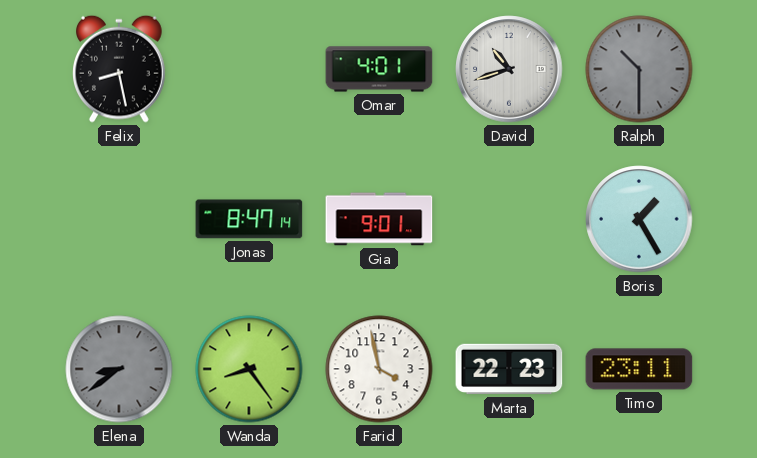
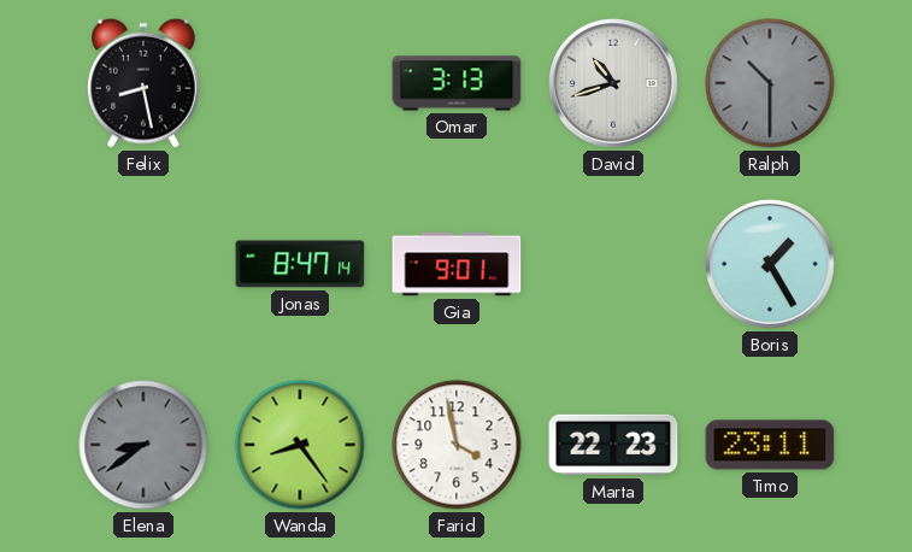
Omar: 4:01 -> 3:13 (457, 83)
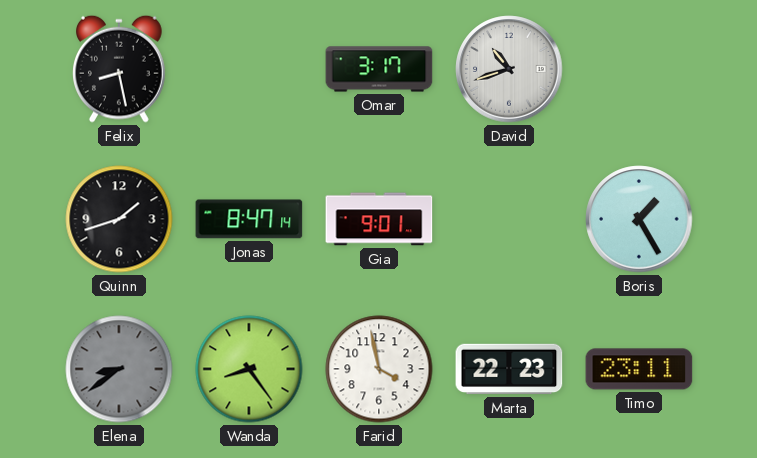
Omar: 3:13 -> 3:17 (379, 69)
Ralph: 10:30 -> none (770, 83)
Quinn: none -> 1:42 (119, 219)
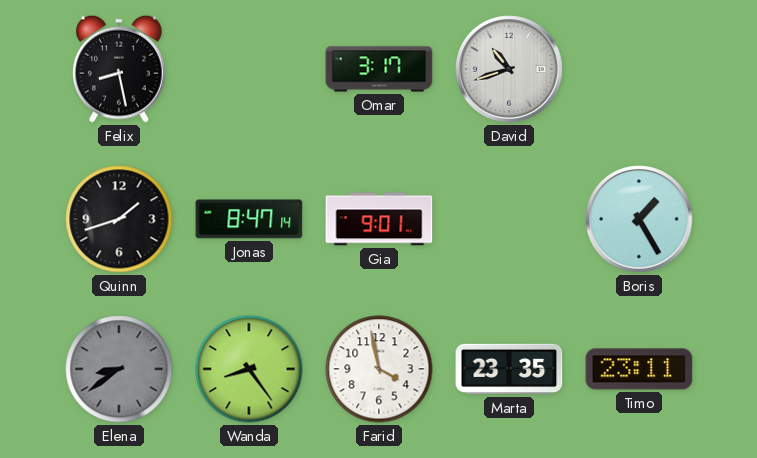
Marta: 22:23 -> 23:35 (509, 369)
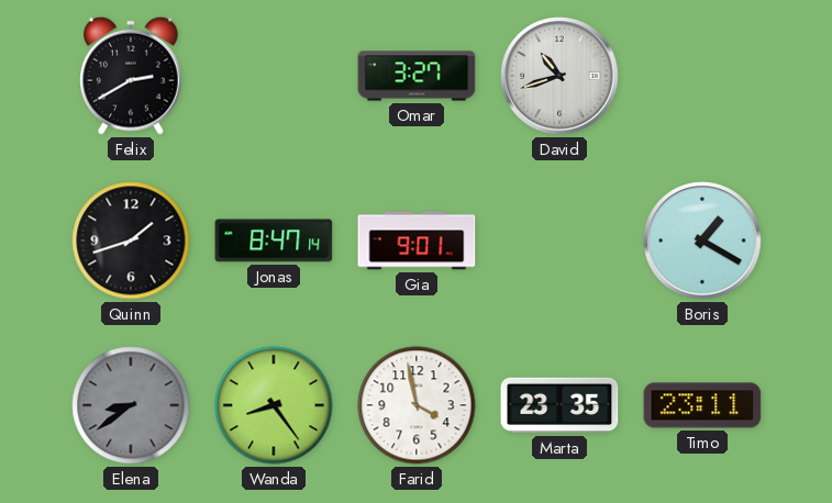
Felix: 8:28 -> 2:40 (132, 76)
Omar: 3:17 -> 3:27 (417, 76)
Boris: 1:25 -> 1:20 (702, 241)
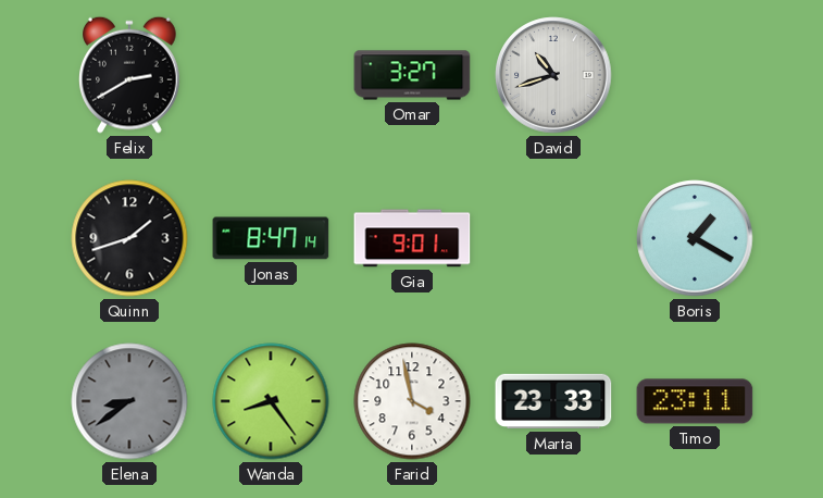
Marta: 23:35 -> 23:33 (553, 401)
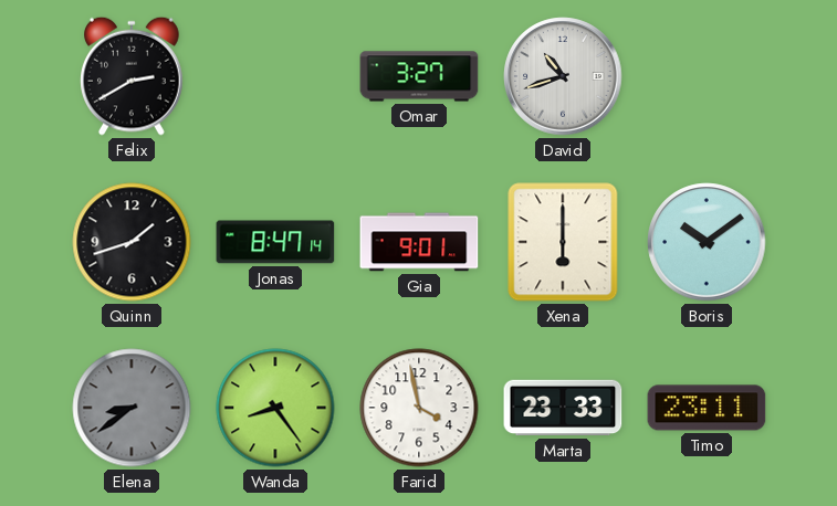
Xena: none -> 6:00 (563, 242)
Boris: 1:20 -> 10:09 (707, 242)
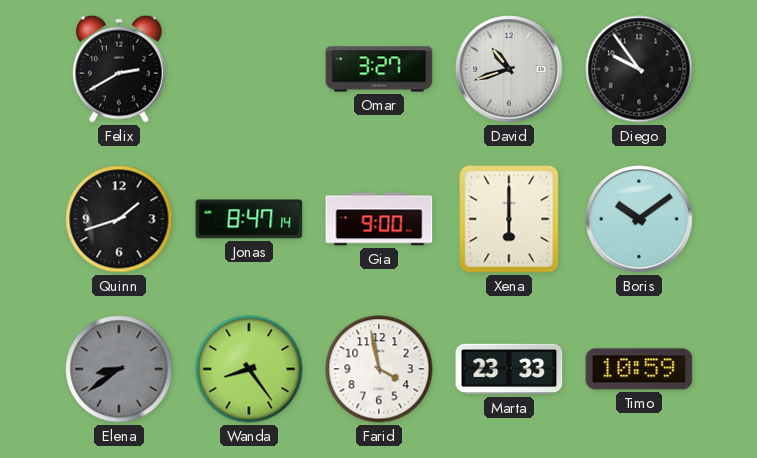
Diego: none -> 9:54 (639, 69)
Gia: 9:01 -> 9:00 (379, 219)
Timo: 23:11 -> 10:59 (639, 369)
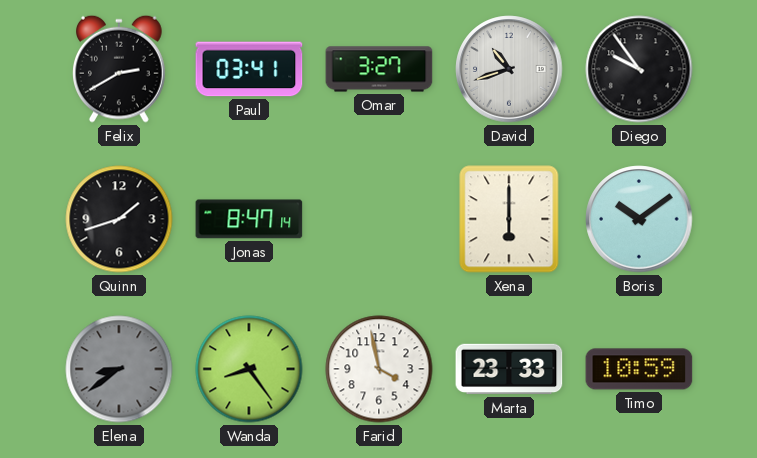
Paul: none -> 03:41 (249, 69)
Gia: 9:00 -> none (379, 219)
